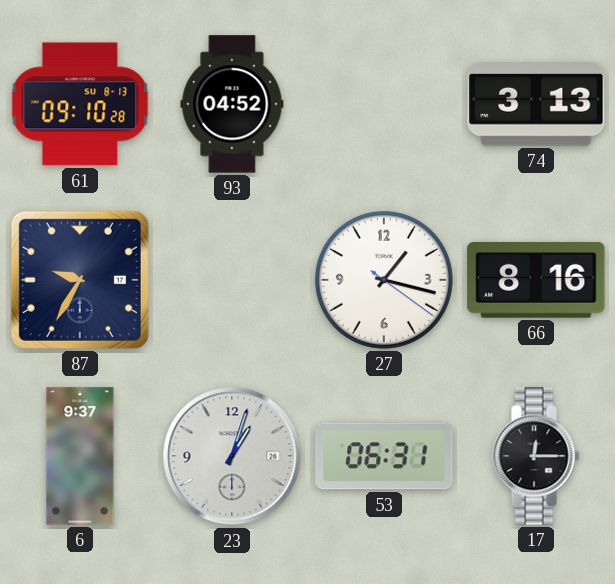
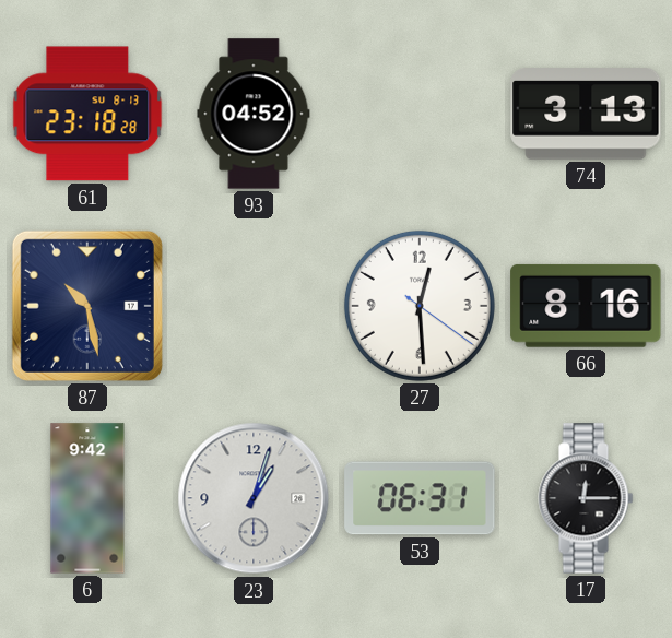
61: 09:10 -> 23:18 (87, 114)
87: 9:35 -> 10:28 (87, 306)
27: 1:17 -> 12:29 (420, 306)
6: 9:37 -> 9:42 (87, 498)
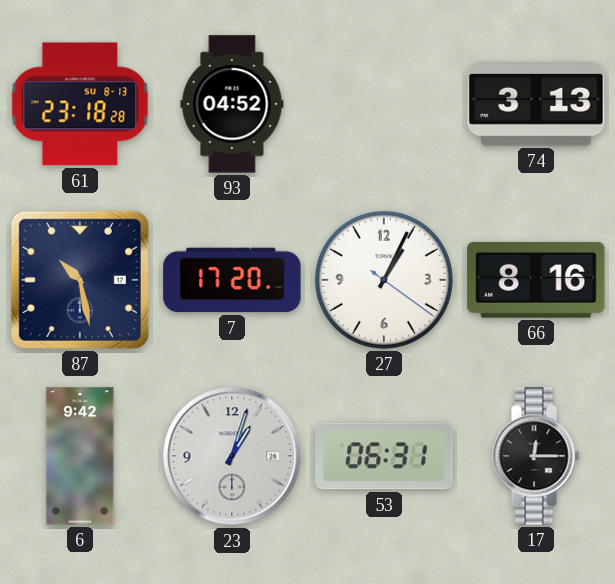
7: none -> 17:20 (232, 280)
27: 12:29 -> 1:04 (384, 280)
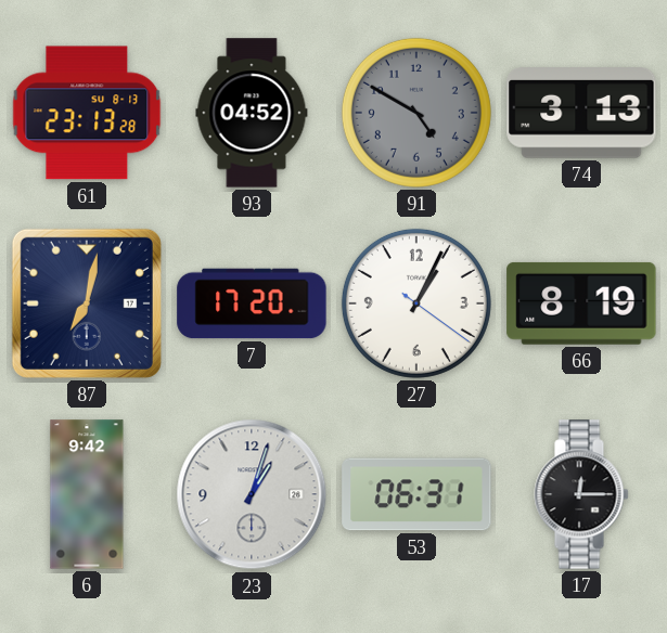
61: 23:18 -> 23:13 (87, 113)
91: none -> 4:50 (416, 113)
87: 10:28 -> 7:02 (87, 303)
66: 8:16 -> 8:19 (581, 303)
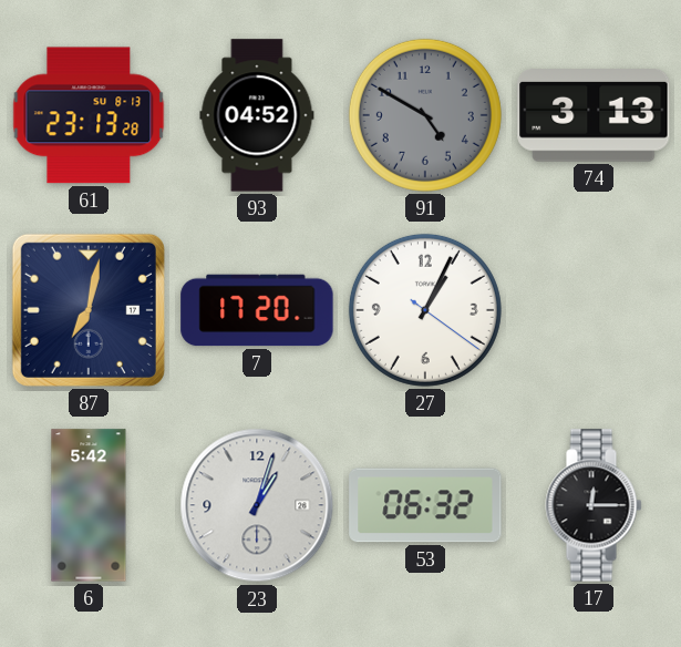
66: 8:19 -> none (581, 303)
6: 9:42 -> 5:42 (89, 505)
53: 06:31 -> 06:32 (425, 505)
